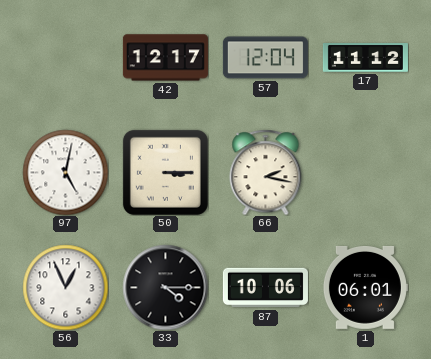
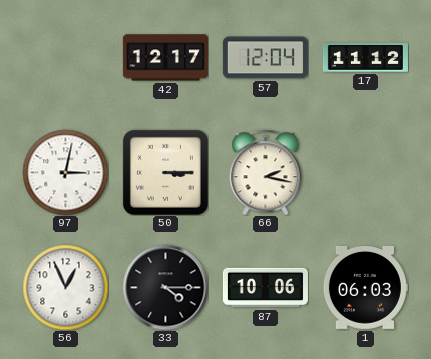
97: 5:02 -> 3:02 (65, 172)
1: 06:01 -> 06:03 (365, 287)
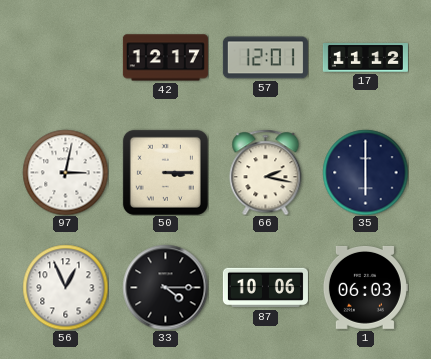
57: 12:04 -> 12:01 (265, 58)
35: none -> 6:00 (365, 172)
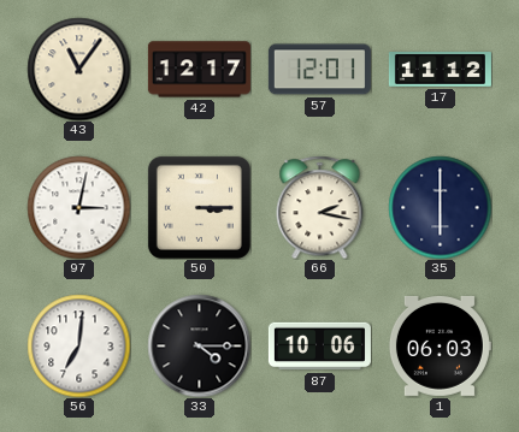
43: none -> 11:06 (78, 69)
56: 12:56 -> 7:01 (78, 345)
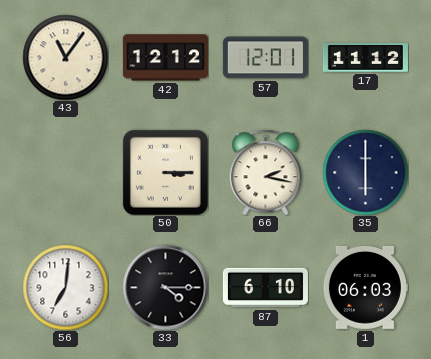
42: 12:17 -> 12:12 (165, 58)
97: 3:02 -> none (78, 207)
87: 10:06 -> 6:10 (265, 288)
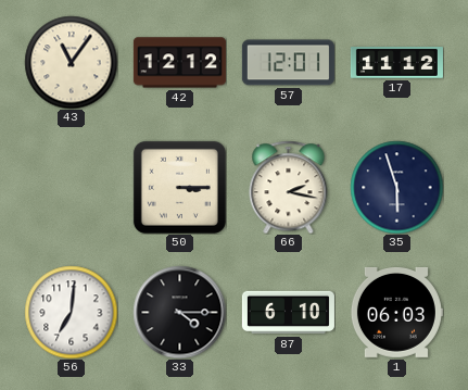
35: 6:00 -> 5:57 (396, 187)
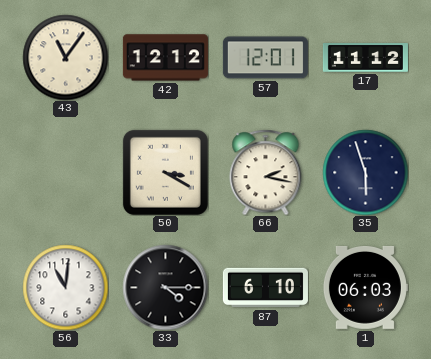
50: 3:15 -> 3:20 (165, 172)
56: 7:01 -> 11:01 (65, 287)
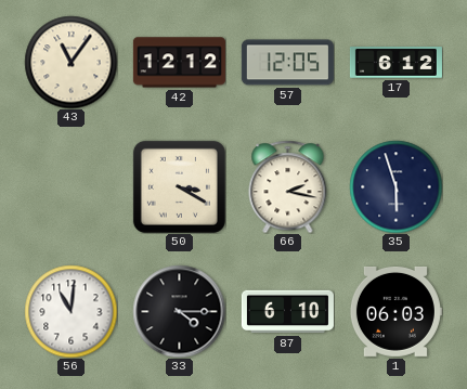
57: 12:01 -> 12:05 (287, 63)
17: 11:12 -> 6:12 (395, 63)
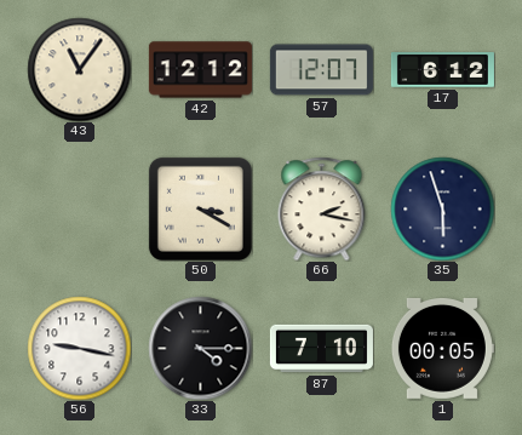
57: 12:05 -> 12:07 (321, 70)
56: 11:01 -> 9:17 (79, 348)
87: 6:10 -> 7:10 (321, 349)
1: 06:03 -> 00:05 (442, 348)
